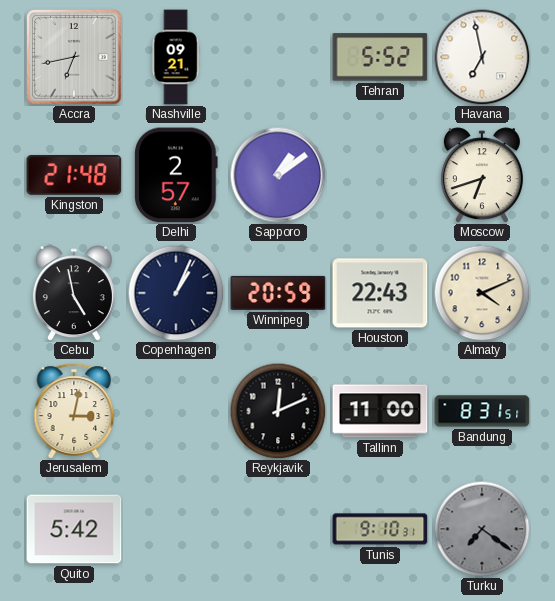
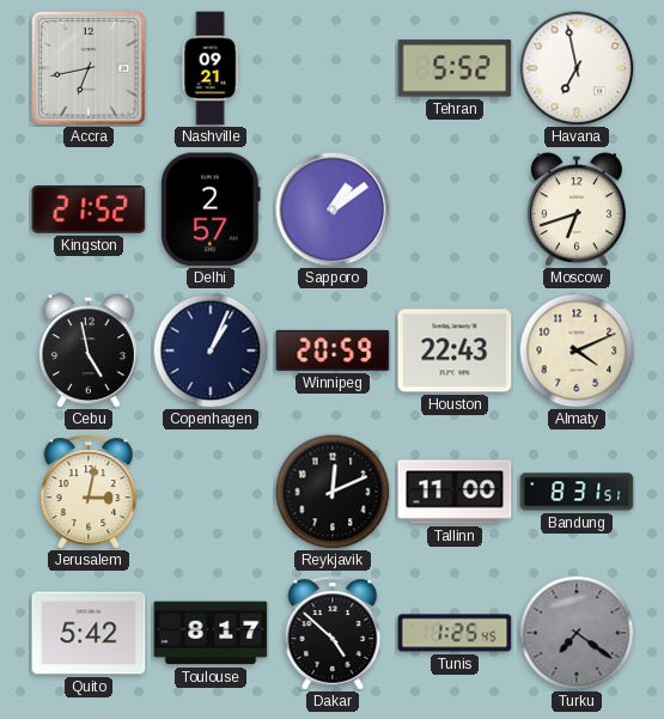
Kingston: 21:48 -> 21:52 (89, 209)
Toulouse: none -> 8:17 (211, 633)
Dakar: none -> 4:52 (333, 633)
Tunis: 9:10 -> 1:25 (455, 633)
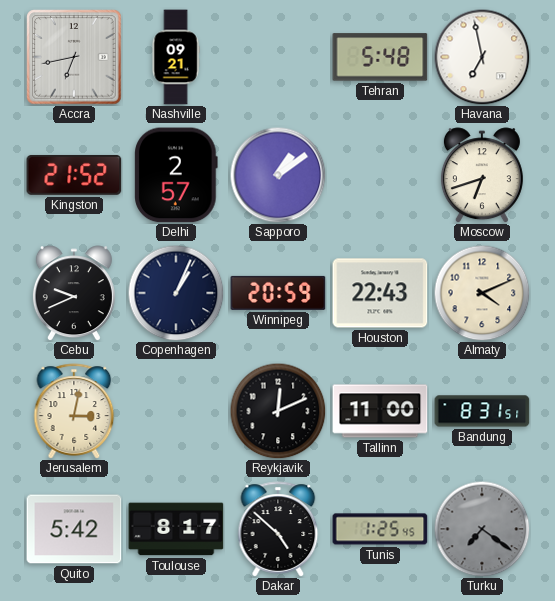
Tehran: 5:52 -> 5:48 (380, 57)
Cebu: 4:58 -> 9:41 (74, 293)
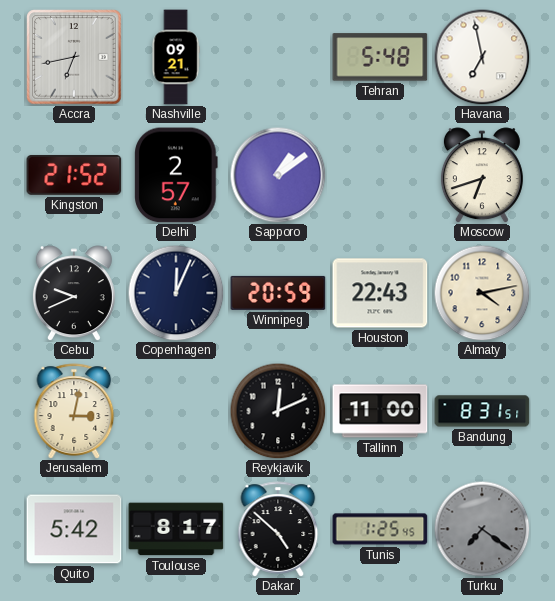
Copenhagen: 1:04 -> 12:04 (176, 293)
Almaty: 4:11 -> 4:13 (482, 293)
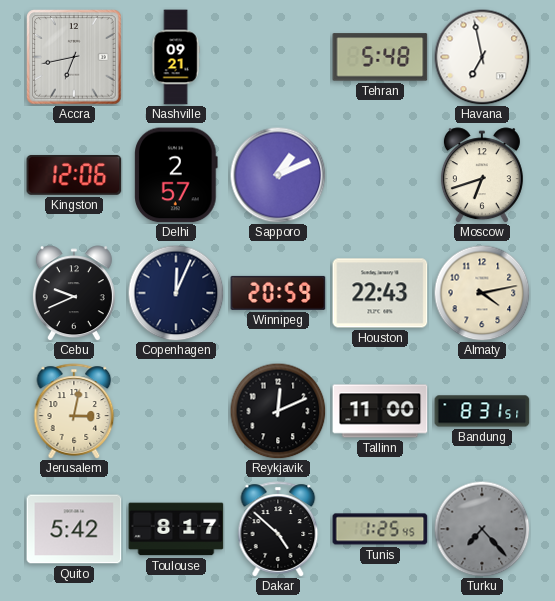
Kingston: 21:52 -> 12:06 (74, 175)
Sapporo: 1:09 -> 1:11 (278, 175)
Turku: 7:21 -> 7:23 (482, 529)
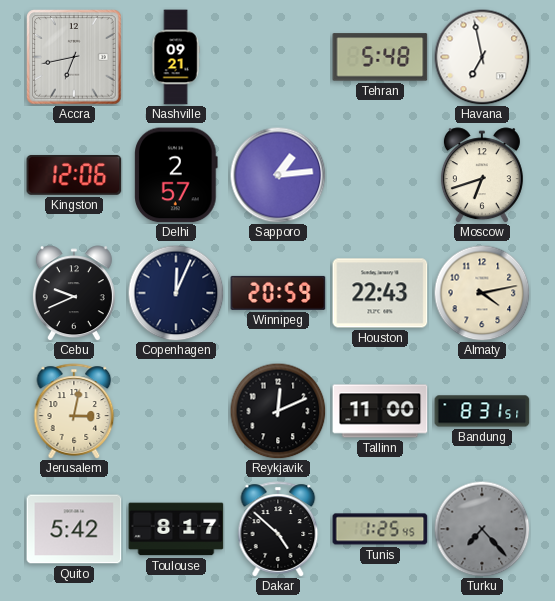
Sapporo: 1:11 -> 1:14 (278, 175)
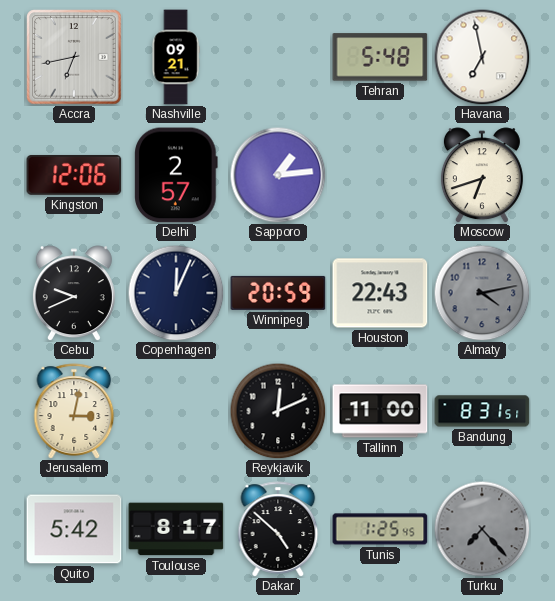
Almaty dial: cream -> grey (482, 293)
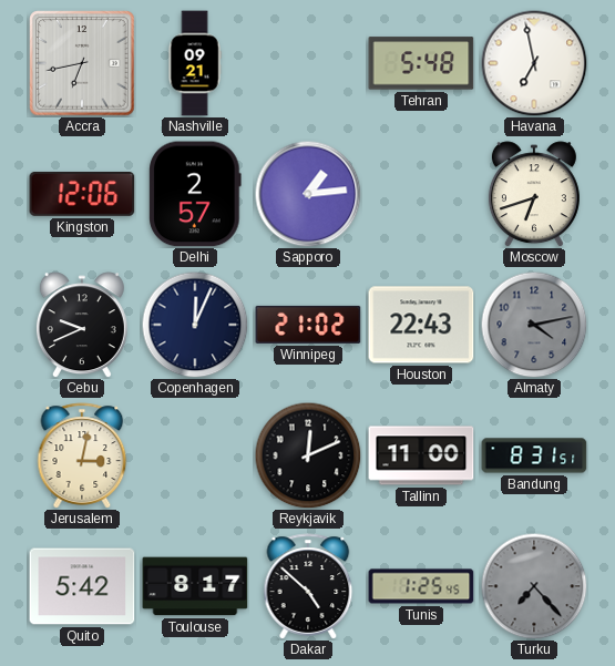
Winnipeg: 20:59 -> 21:02 (308, 325)
